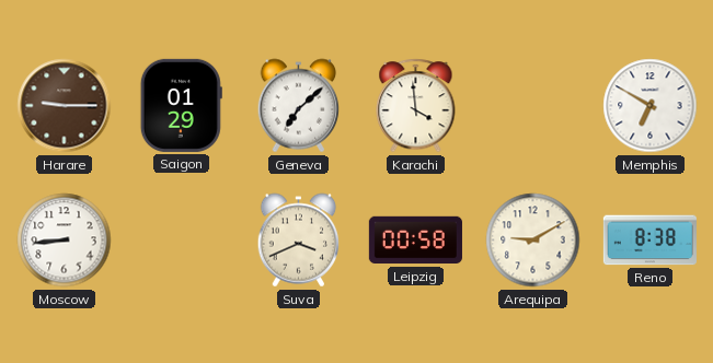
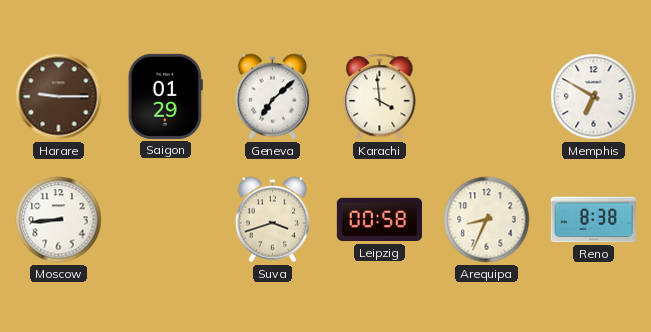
Suva: 3:41 -> 3:42 (273, 220)
Arequipa: 9:10 -> 8:34 (487, 220)
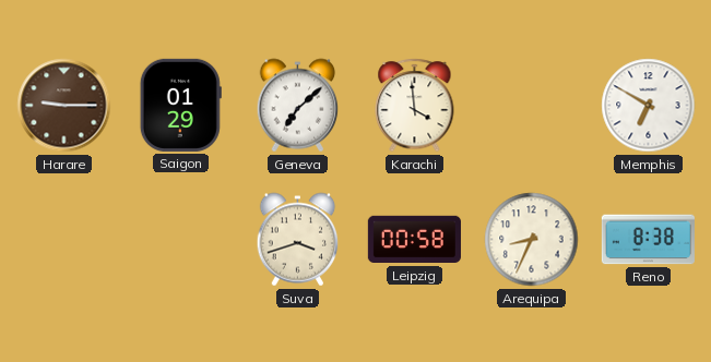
Moscow: 8:44 -> none (59, 220)
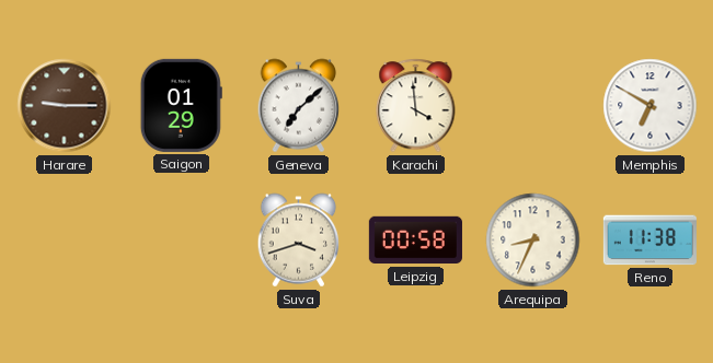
Reno: 8:38 -> 11:38 (649, 241)
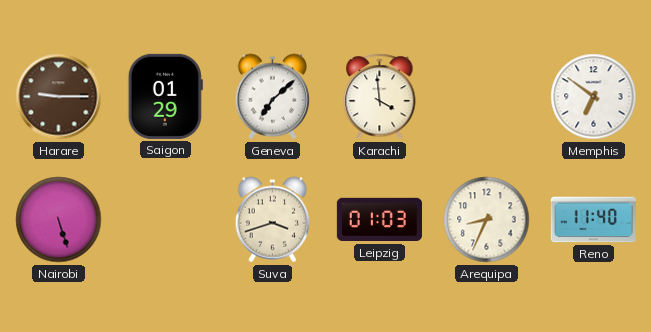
Memphis: 6:50 -> 6:51 (594, 97)
Nairobi: none -> 5:27 (59, 220)
Leipzig: 00:58 -> 01:03 (379, 220)
Reno: 11:38 -> 11:40 (593, 220)
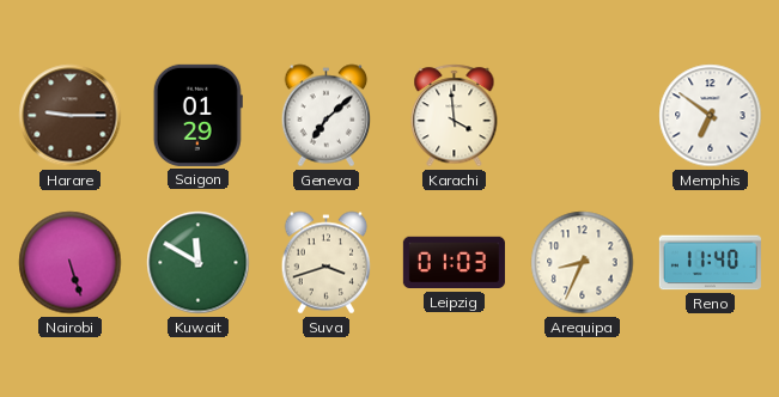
Kuwait: none -> 11:50 (199, 263)
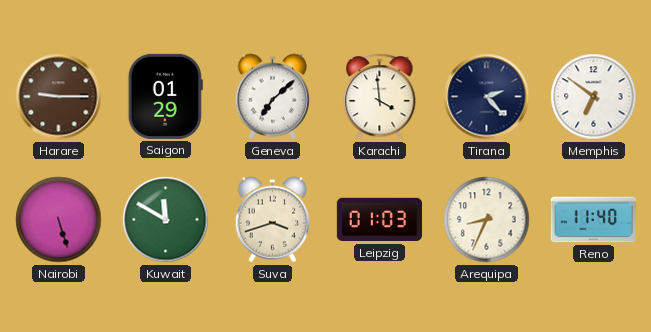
Tirana: none -> 2:23 (487, 97)
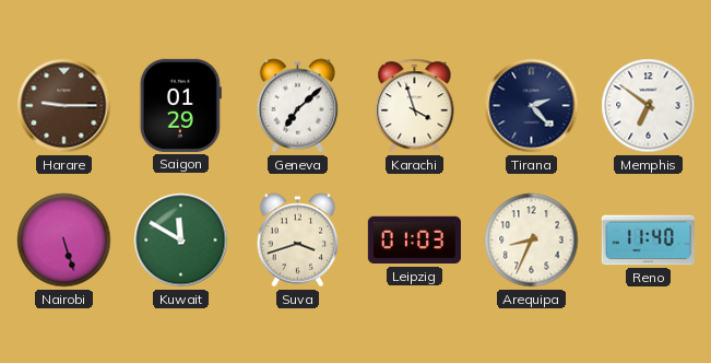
Karachi: 3:59 -> 3:57 (415, 106)
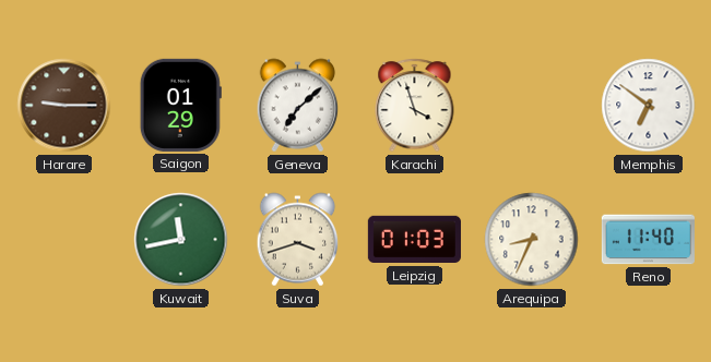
Tirana: 2:23 -> none (532, 106)
Nairobi: 5:27 -> none (64, 241)
Kuwait: 11:50 -> 11:43 (181, 240)
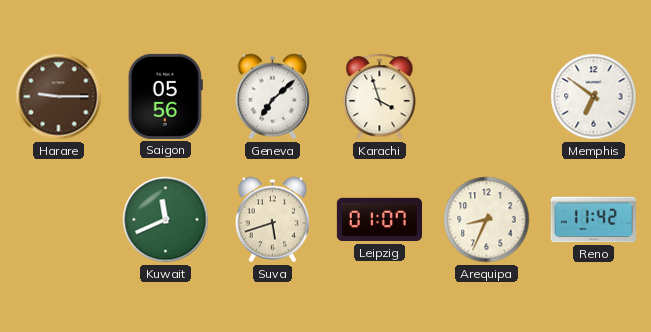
Saigon: 01:29 -> 05:56 (165, 96)
Kuwait: 11:43 -> 11:41 (166, 220)
Suva: 3:42 -> 5:42 (273, 220)
Leipzig: 01:03 -> 01:07 (379, 220)
Reno: 11:40 -> 11:42 (593, 220)
